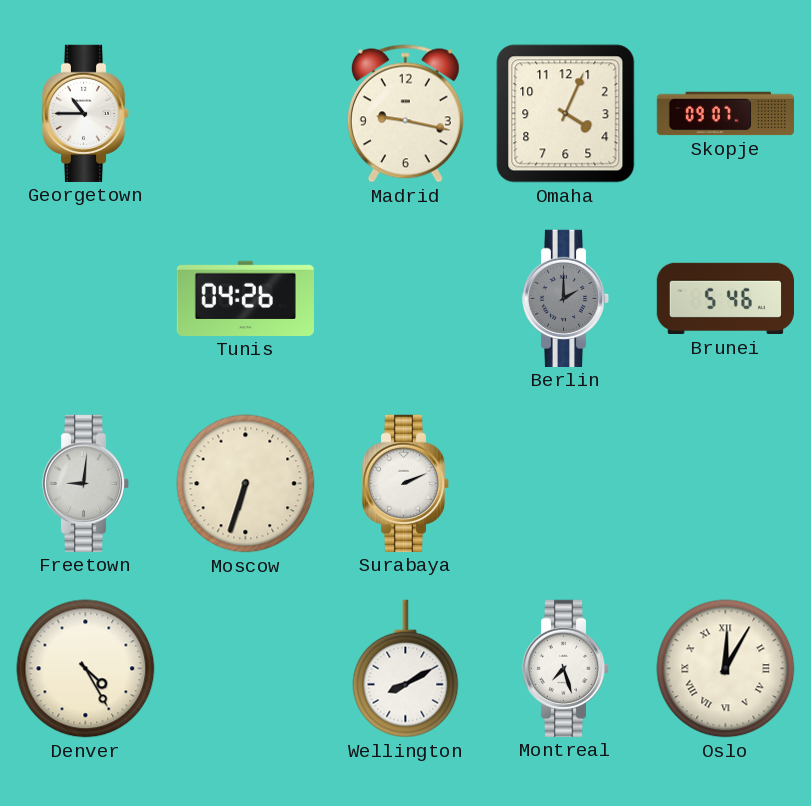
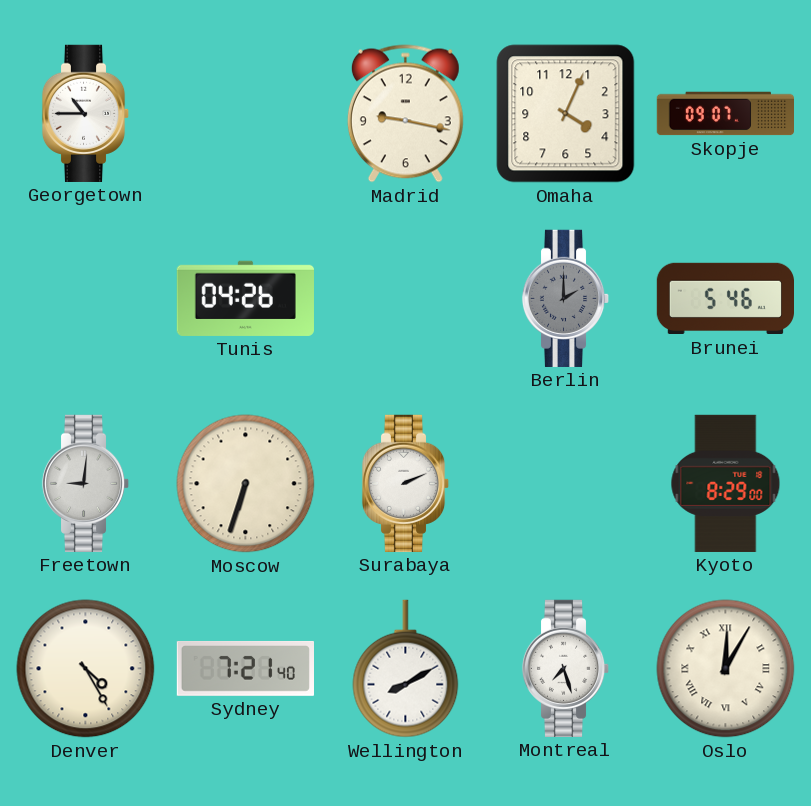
Kyoto: none -> 8:29 (726, 483)
Sydney: none -> 7:21 (245, 668)
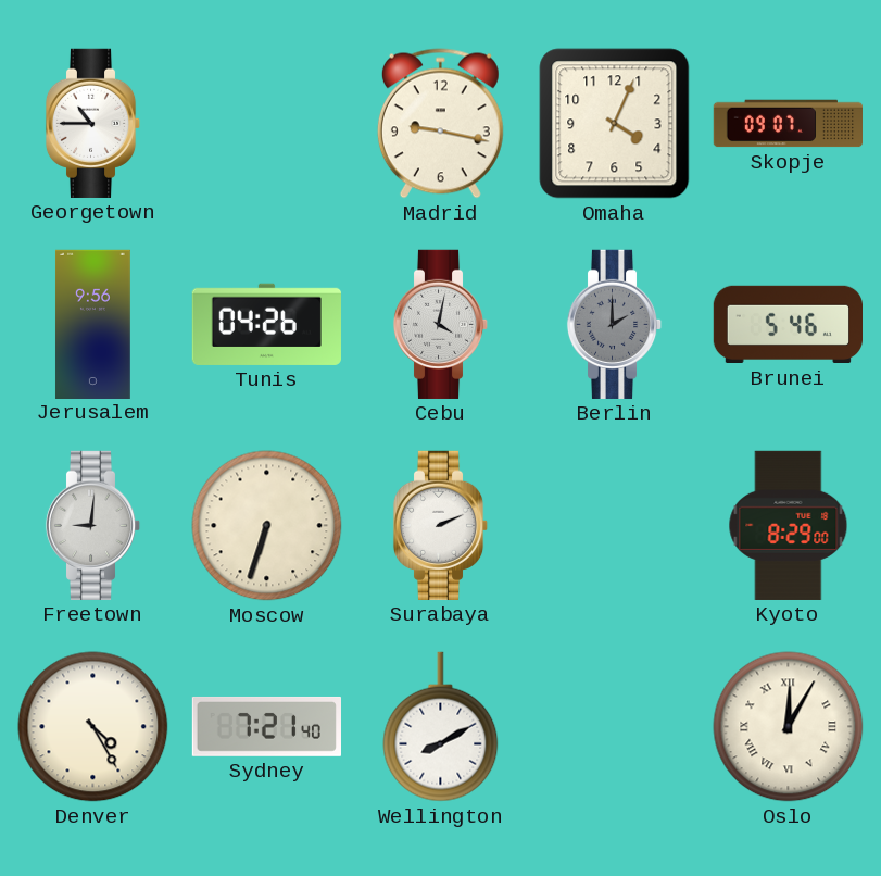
Jerusalem: none -> 9:56 (92, 324)
Cebu: none -> 4:02 (441, 324)
Montreal: 7:27 -> none (566, 668)
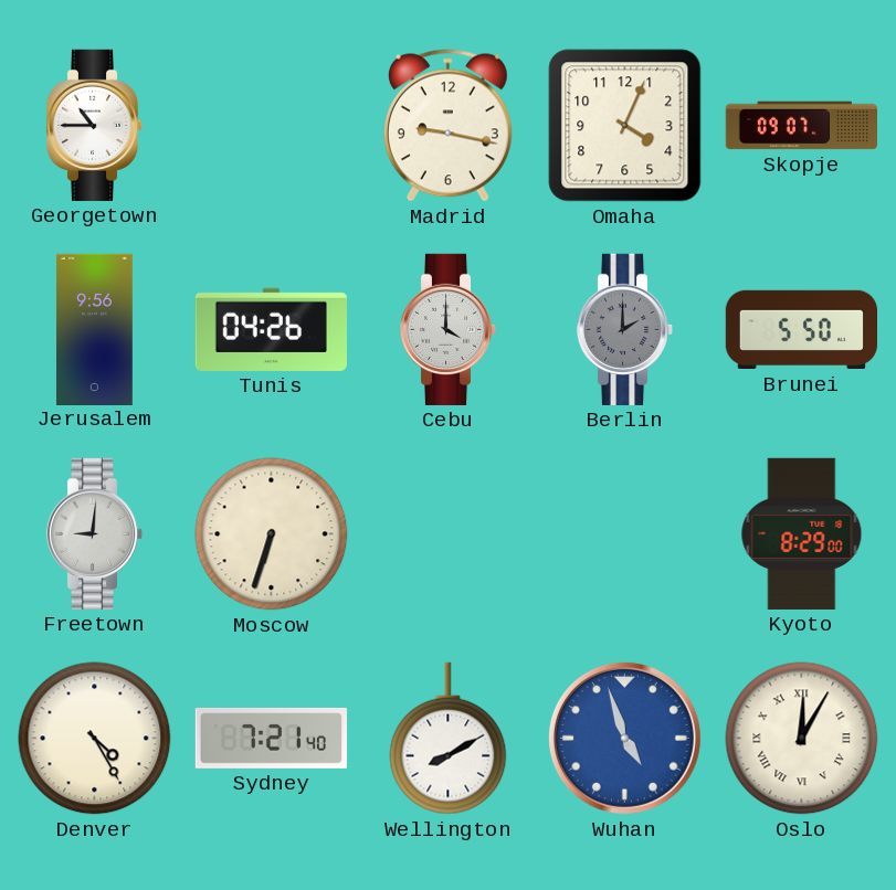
Cebu: 4:02 -> 4:00 (449, 329)
Brunei: 5:46 -> 5:50 (801, 330)
Surabaya: 2:11 -> none (441, 525)
Wuhan: none -> 4:57 (624, 738)
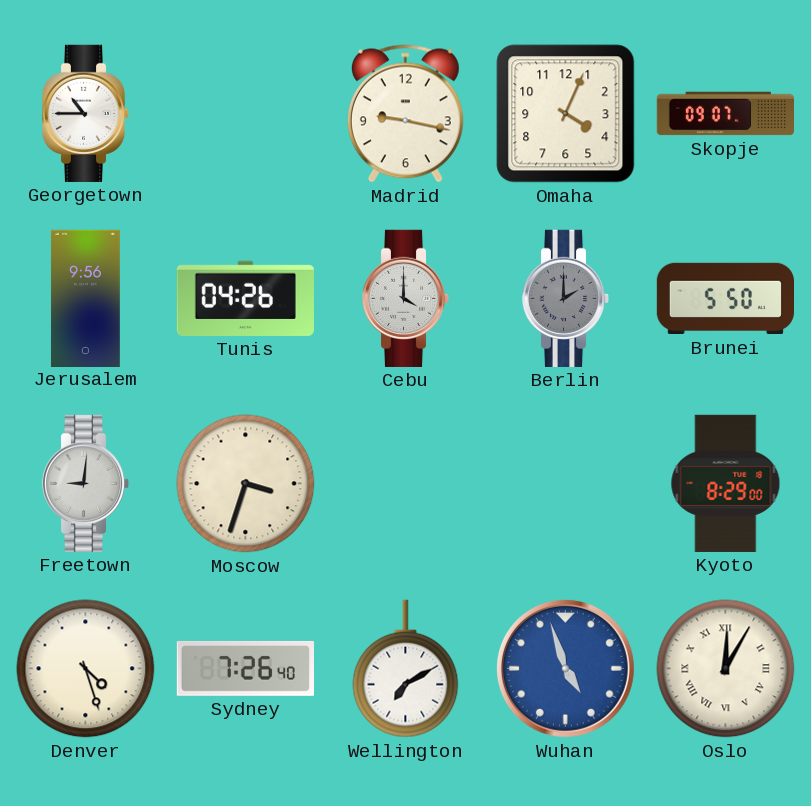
Moscow: 6:33 -> 3:33 (246, 484)
Denver: 4:25 -> 4:27 (86, 669)
Sydney: 7:21 -> 7:26 (245, 668)
Wellington: 8:10 -> 7:10 (406, 669)
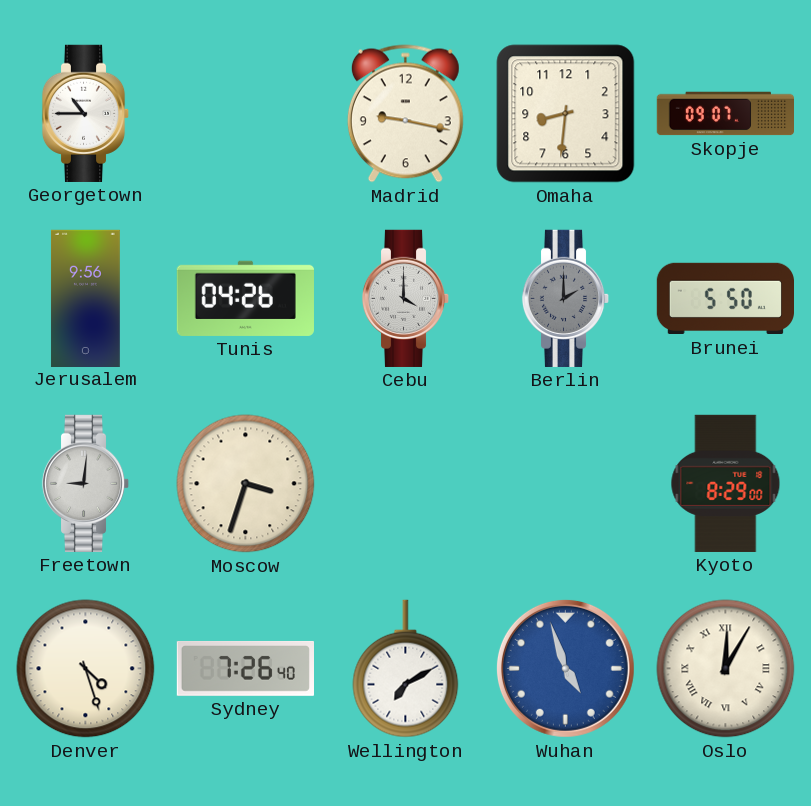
Omaha: 4:04 -> 8:31 (566, 114)
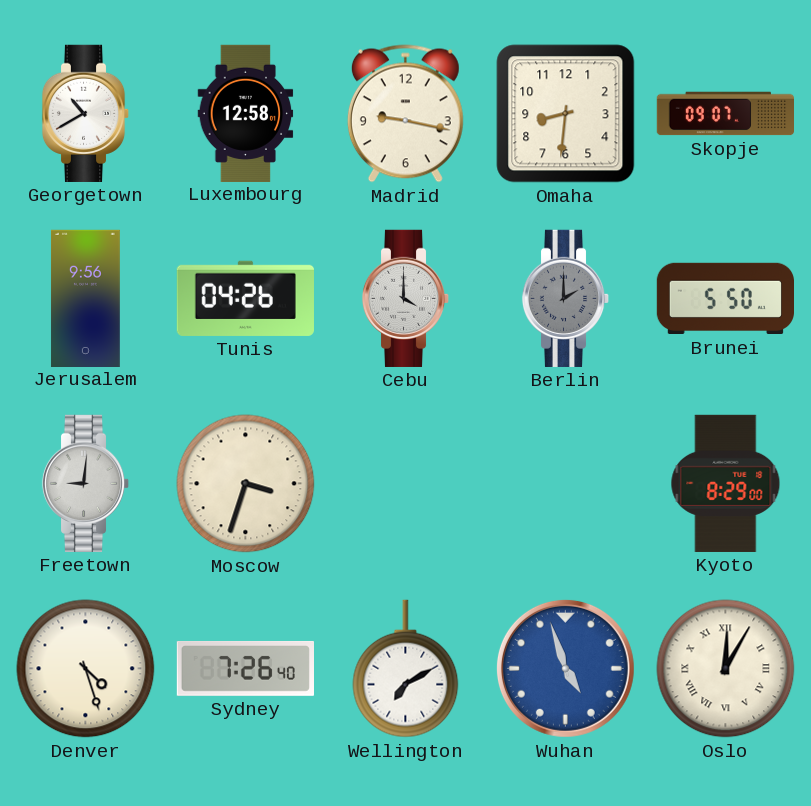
Georgetown: 10:45 -> 10:40 (86, 113)
Luxembourg: none -> 12:58 (246, 113)
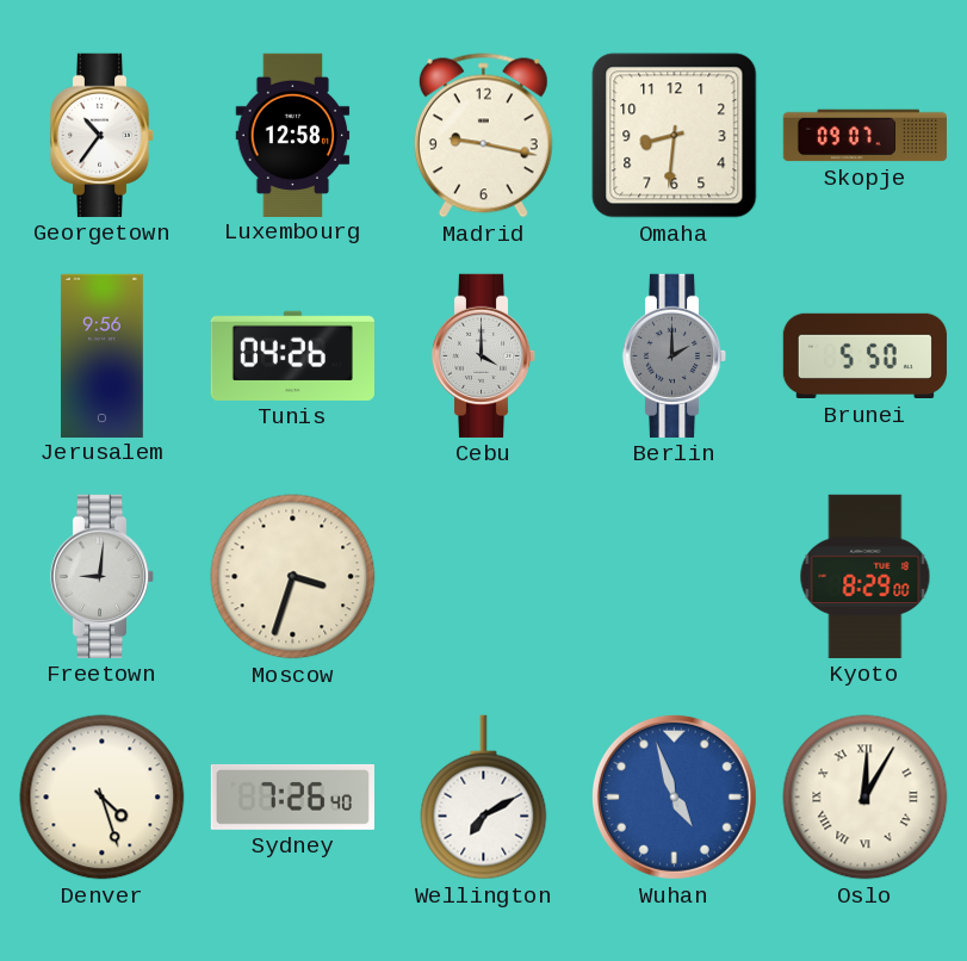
Georgetown: 10:40 -> 10:36 (103, 135)
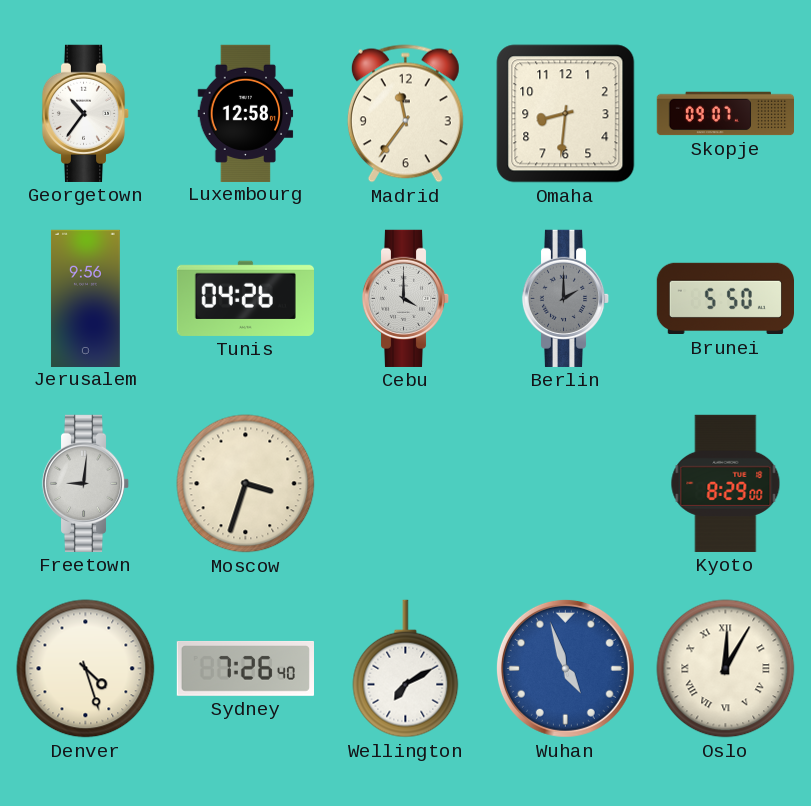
Madrid: 9:17 -> 11:36 (405, 114)
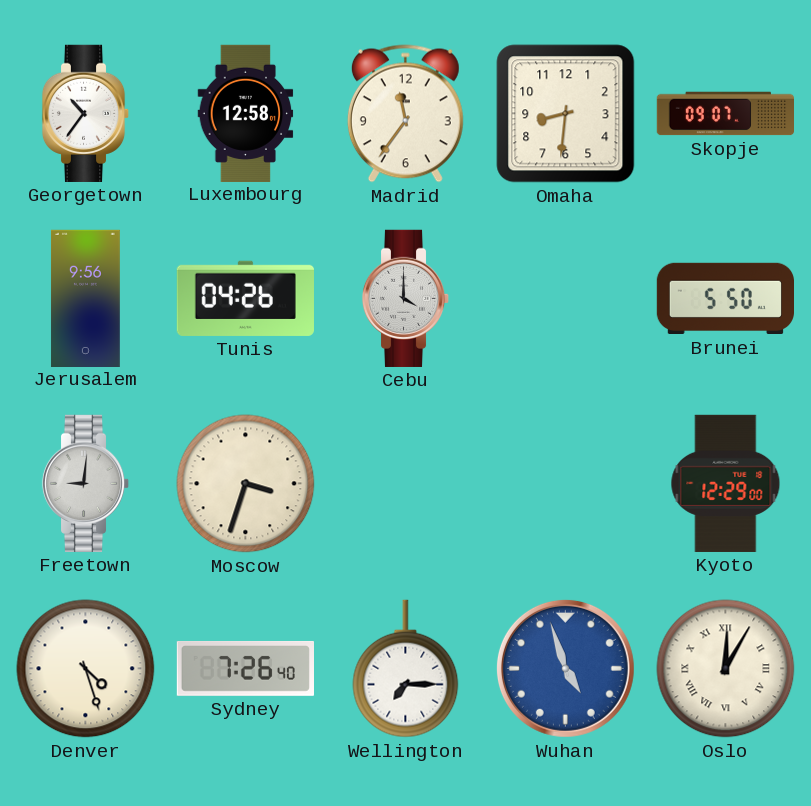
Berlin: 2:00 -> none (566, 298)
Kyoto: 8:29 -> 12:29 (726, 483)
Wellington: 7:10 -> 7:15 (406, 669)
